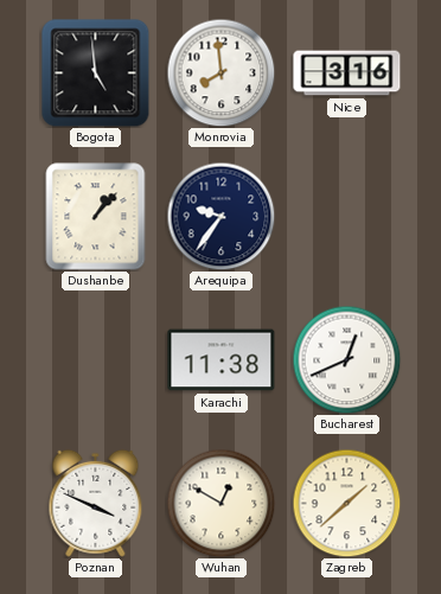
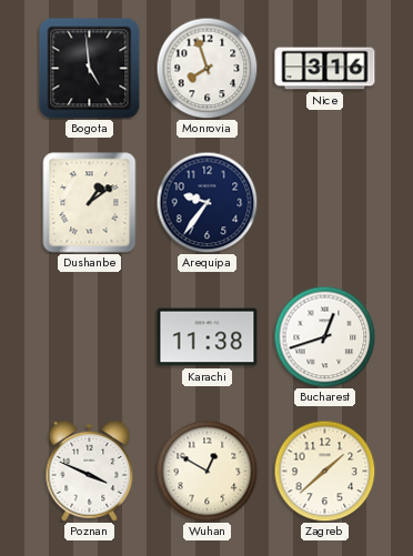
Monrovia: 7:59 -> 7:57 (206, 68)
Dushanbe: 1:07 -> 1:09 (90, 203)
Bucharest: 12:41 -> 12:42 (324, 336)
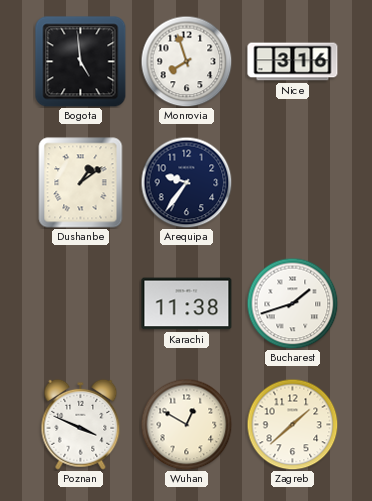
Bucharest: 12:42 -> 1:42 (292, 303)
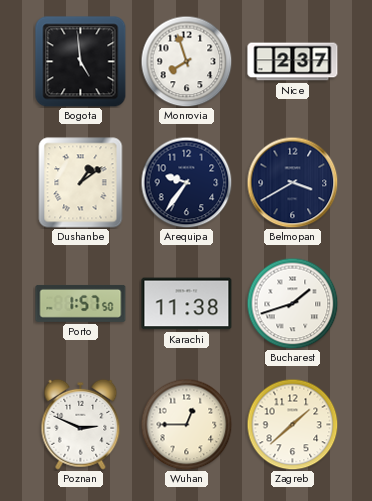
Nice: 3:16 -> 2:37 (293, 62)
Belmopan: none -> 3:40 (292, 182)
Porto: none -> 1:57 (81, 303)
Poznan: 3:49 -> 2:49 (81, 424)
Wuhan: 12:50 -> 12:45 (186, 424)
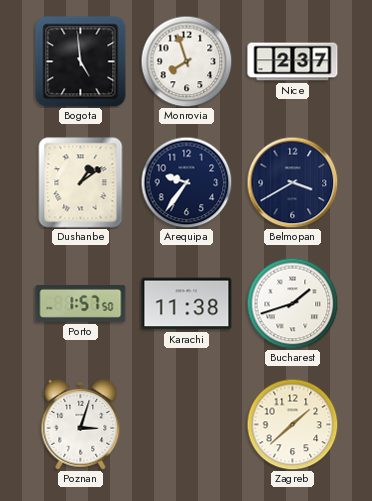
Poznan: 2:49 -> 3:03 (81, 424)
Wuhan: 12:45 -> none (186, 424)
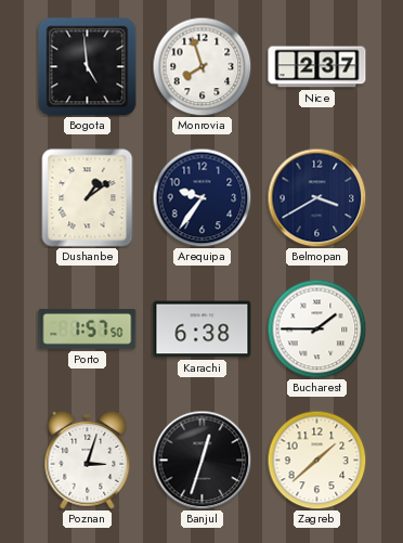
Karachi: 11:38 -> 6:38 (203, 329)
Bucharest: 1:42 -> 1:45 (316, 328)
Banjul: none -> 12:33 (201, 460)
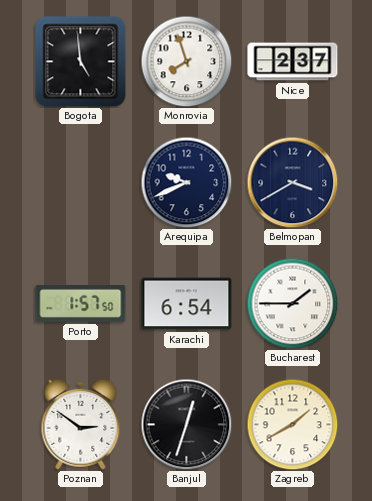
Dushanbe: 1:09 -> none (88, 198)
Arequipa: 9:36 -> 9:41 (186, 182)
Karachi: 6:38 -> 6:54 (187, 304)
Poznan: 3:03 -> 2:51 (81, 424)
Zagreb: 1:38 -> 1:40 (292, 424)
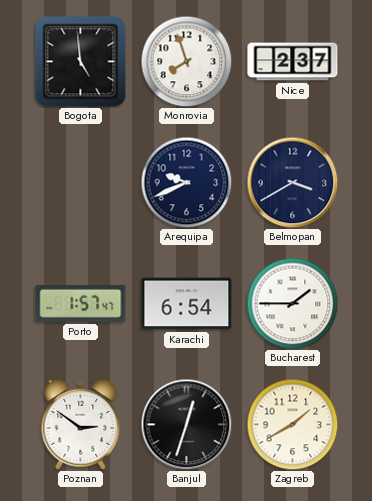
Porto: 1:57:50 -> 1:57:47 (81, 303)
